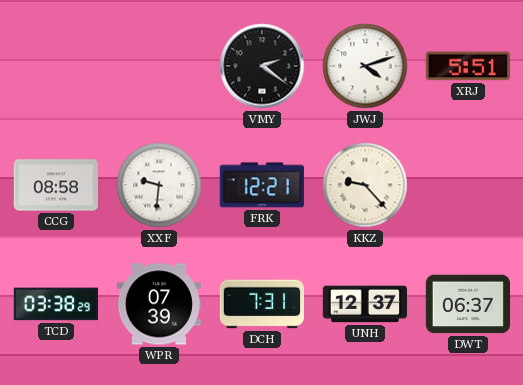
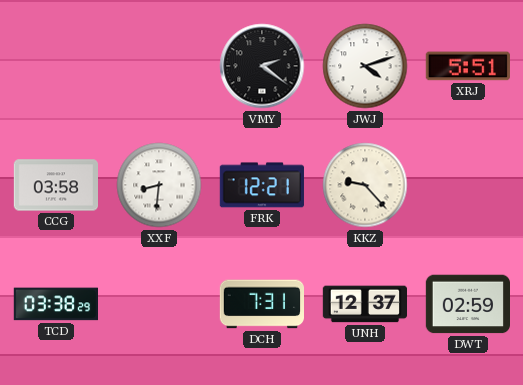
CCG: 08:58 -> 03:58 (55, 185)
XXF: 9:31 -> 8:31 (159, 185)
WPR: 07:39 -> none (158, 304)
DWT: 06:37 -> 02:59 (467, 304)
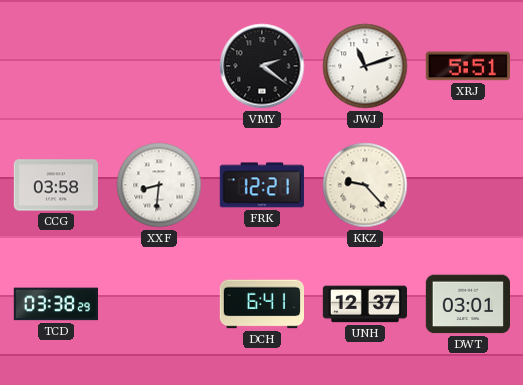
JWJ: 4:12 -> 11:12 (365, 66)
DCH: 7:31 -> 6:41 (261, 304)
DWT: 02:59 -> 03:01 (467, 304)
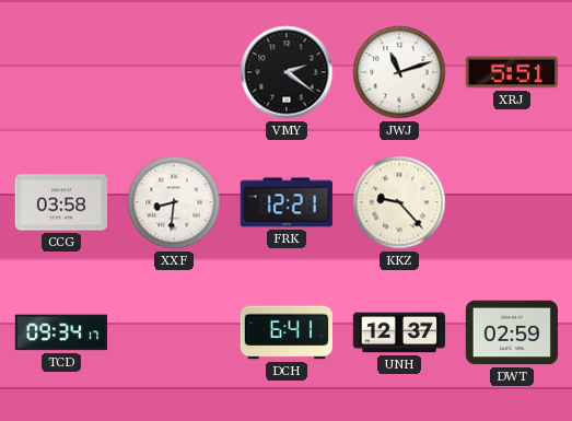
TCD: 03:38 -> 09:34 (60, 332)
DWT: 03:01 -> 02:59 (511, 332)
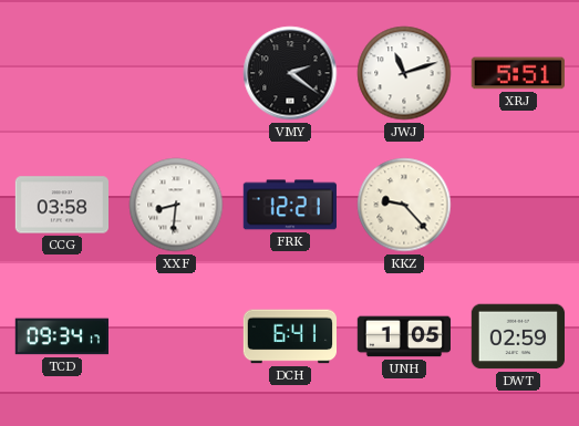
UNH: 12:37 -> 1:05 (403, 336)
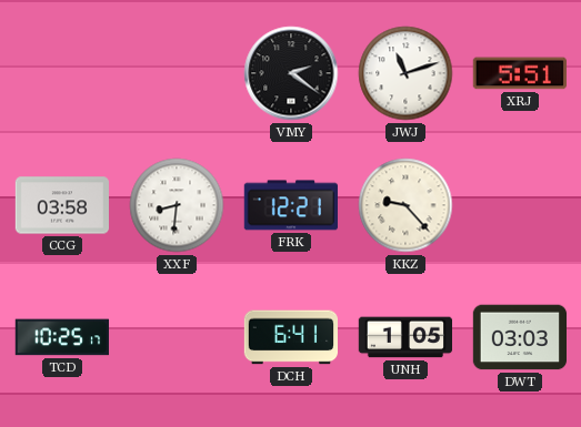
TCD: 09:34 -> 10:25 (61, 337)
DWT: 02:59 -> 03:03 (519, 337)
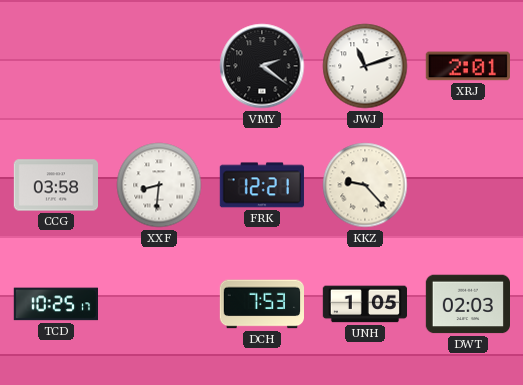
XRJ: 5:51 -> 2:01 (468, 66)
DCH: 6:41 -> 7:53 (261, 304)
DWT: 03:03 -> 02:03 (467, 304)
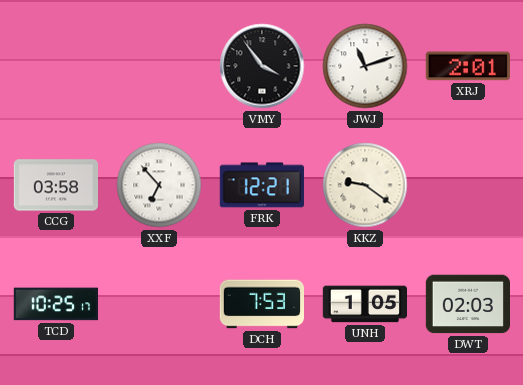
VMY: 2:21 -> 3:54 (262, 66)
XXF: 8:31 -> 6:53 (159, 185)
KKZ: 9:23 -> 9:21 (365, 185)
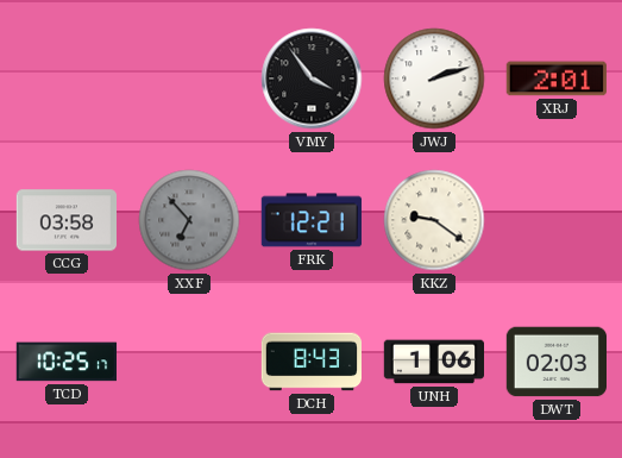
JWJ: 11:12 -> 2:12 (434, 79)
XXF dial: white -> grey (189, 220)
DCH: 7:53 -> 8:43 (310, 362)
UNH: 1:05 -> 1:06 (433, 362)
